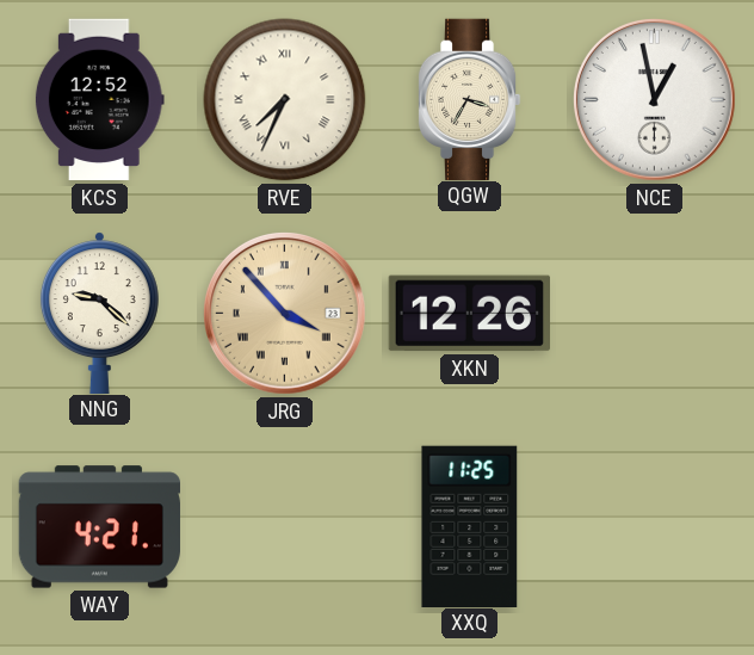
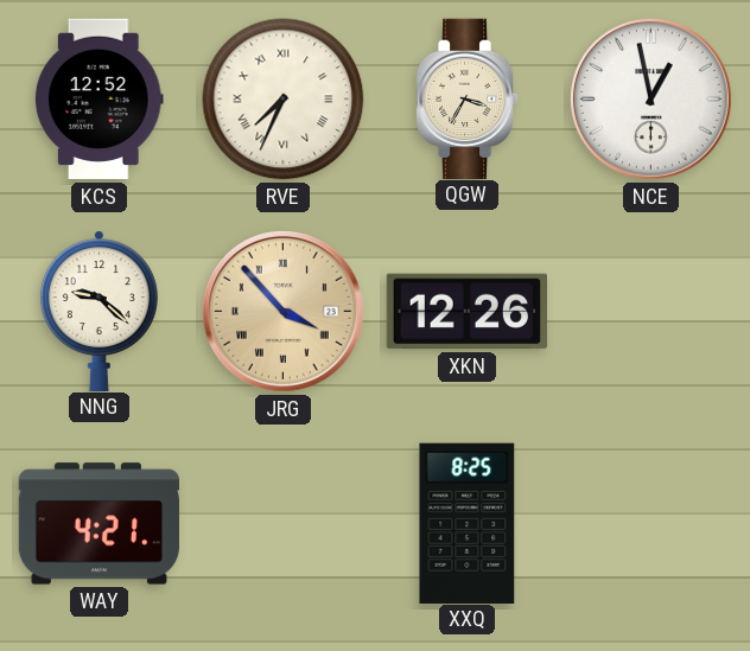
XXQ: 11:25 -> 8:25 (468, 523)
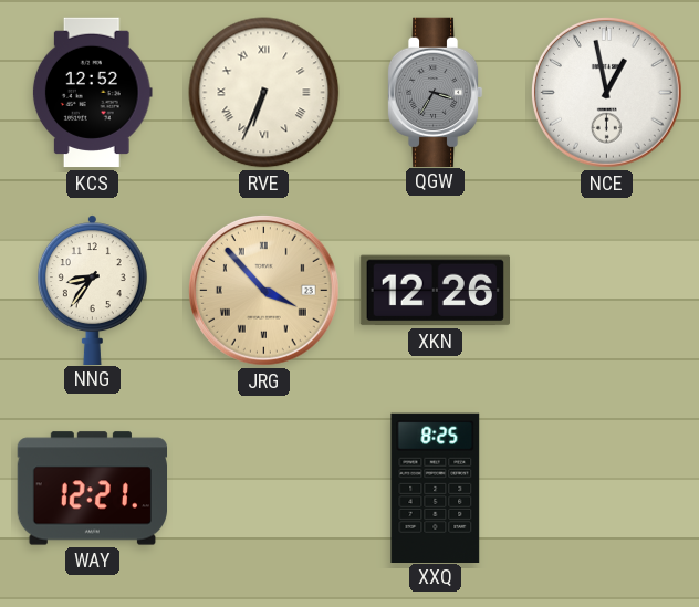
RVE: 7:34 -> 6:34 (264, 93)
QGW dial: cream -> grey (435, 92)
NNG: 9:22 -> 8:36 (92, 290)
WAY: 4:21 -> 12:21 (92, 489)
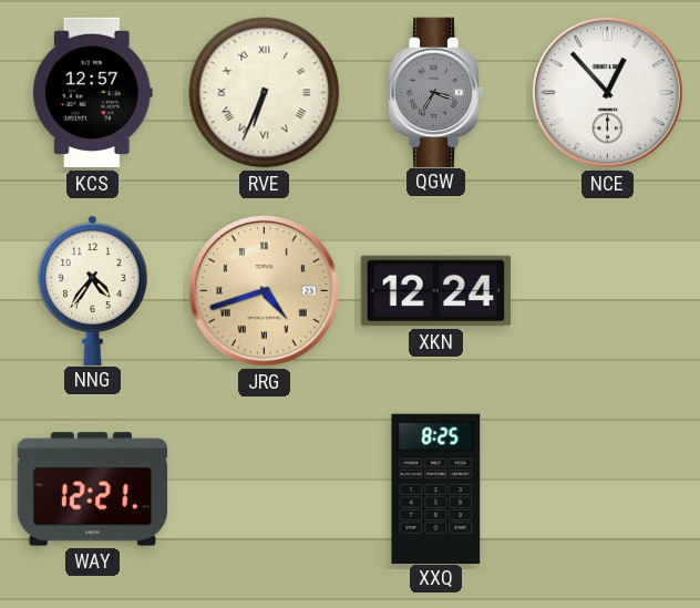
KCS: 12:52 -> 12:57 (92, 93)
NCE: 12:58 -> 12:53 (607, 92)
NNG: 8:36 -> 4:36 (92, 290)
JRG: 3:53 -> 4:42 (264, 290)
XKN: 12:26 -> 12:24 (435, 291)
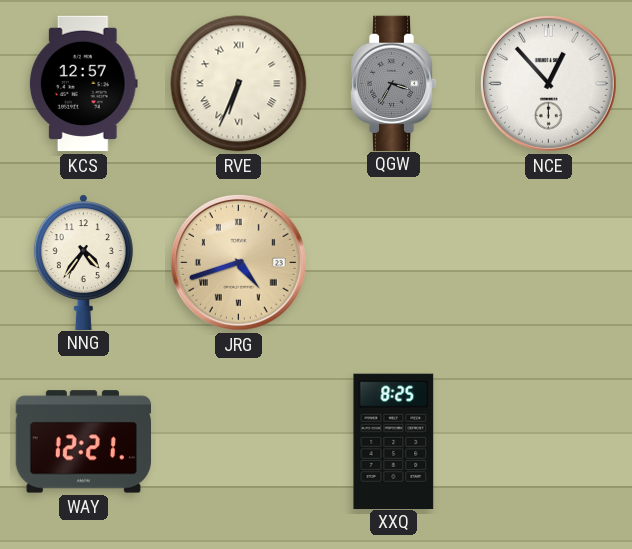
XKN: 12:24 -> none (435, 291)
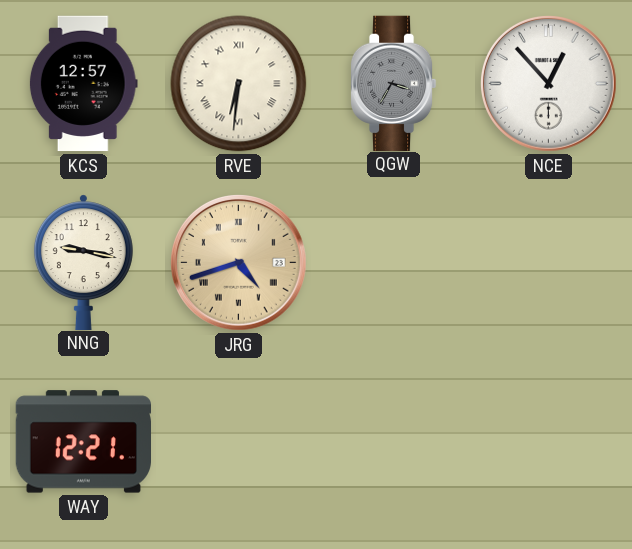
RVE: 6:34 -> 6:31 (239, 84)
NNG: 4:36 -> 9:17 (83, 262)
XXQ: 8:25 -> none (394, 441)
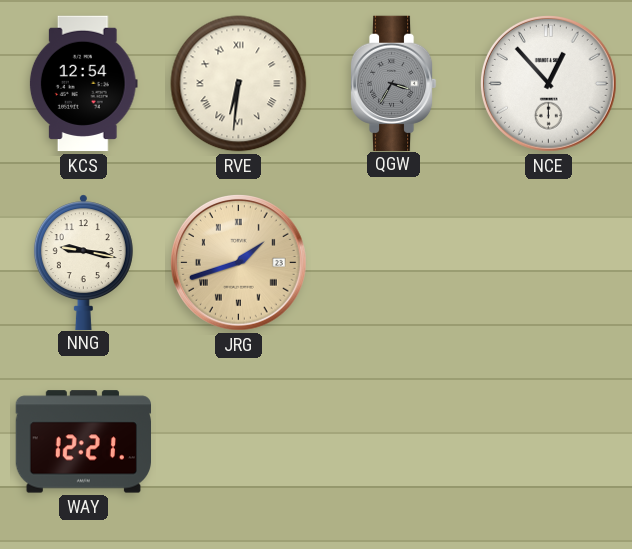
KCS: 12:57 -> 12:54 (83, 84)
JRG: 4:42 -> 1:42 (238, 262)
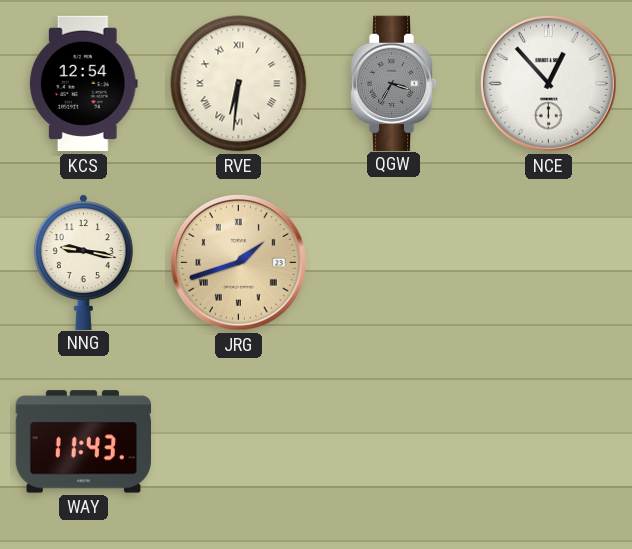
WAY: 12:21 -> 11:43 (83, 442)
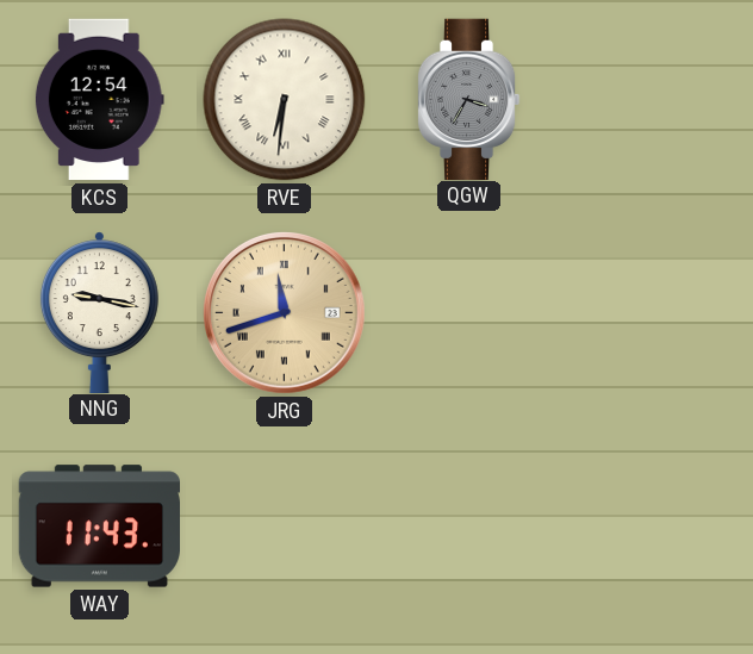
NCE: 12:53 -> none (548, 83)
JRG: 1:42 -> 11:42 (284, 312)
